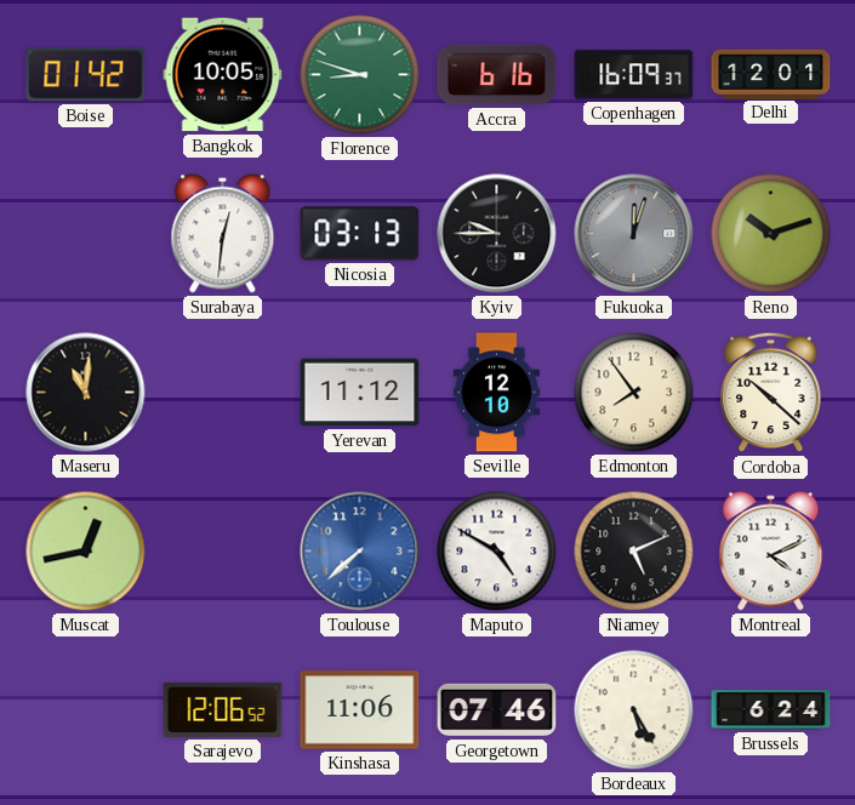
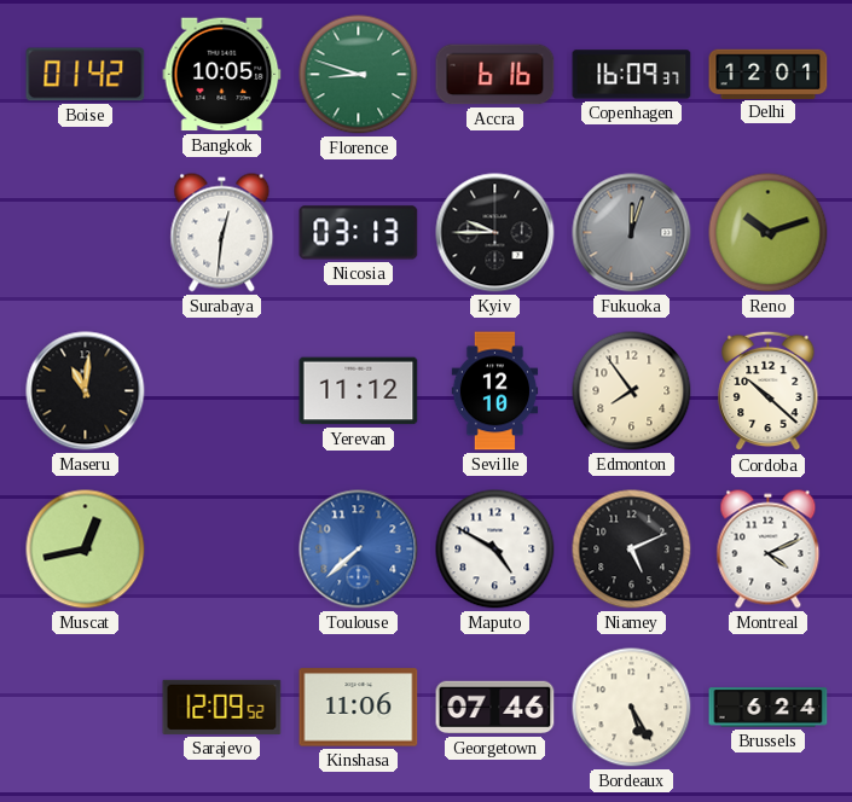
Sarajevo: 12:06 -> 12:09 (222, 707)
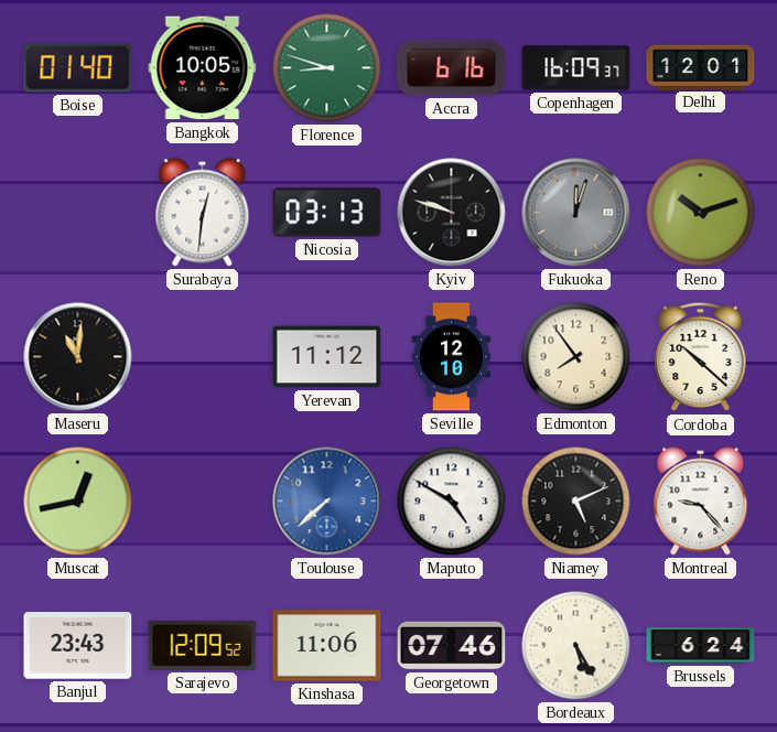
Boise: 01:42 -> 01:40 (78, 68)
Kyiv: 9:45 -> 9:48 (452, 213)
Montreal: 4:11 -> 9:23 (701, 502)
Banjul: none -> 23:43 (78, 646)
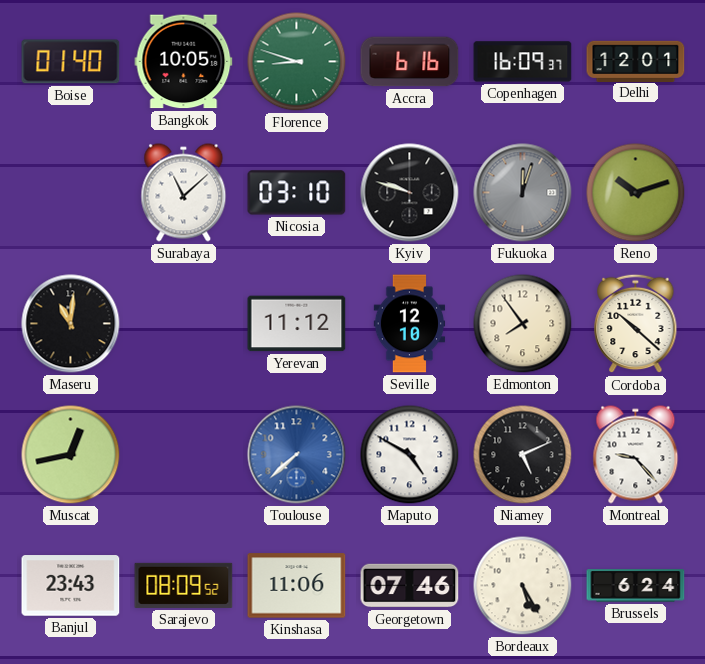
Surabaya: 12:31 -> 11:08 (184, 193)
Nicosia: 03:13 -> 03:10 (297, 193)
Sarajevo: 12:09 -> 08:09 (184, 585)
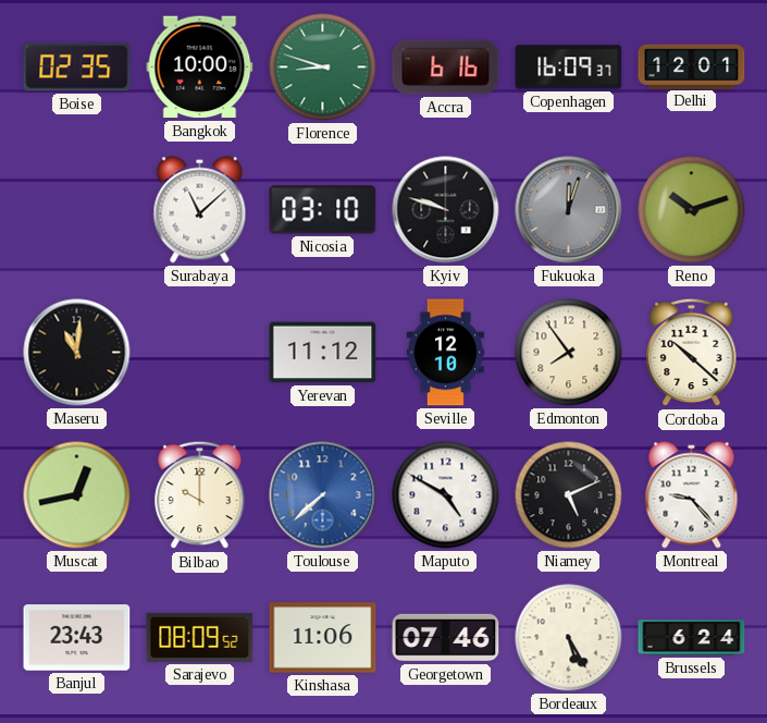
Boise: 01:40 -> 02:35 (77, 68)
Bangkok: 10:05 -> 10:00 (200, 68)
Bilbao: none -> 10:00 (200, 495)
